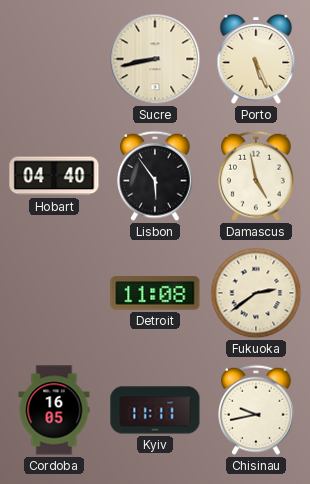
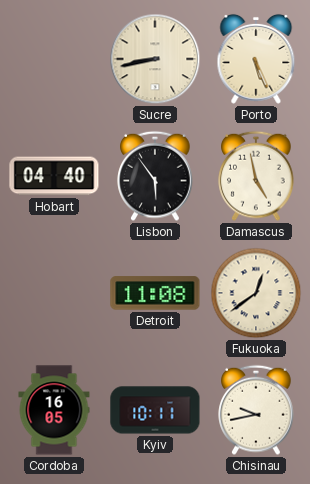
Fukuoka: 2:39 -> 12:39 (256, 293)
Kyiv: 11:11 -> 10:11 (155, 410)
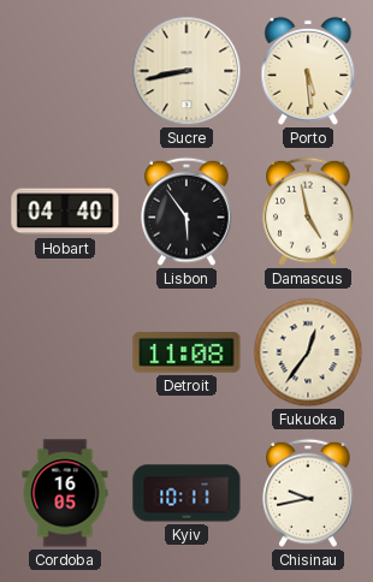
Porto: 5:26 -> 5:29 (308, 71)
Fukuoka: 12:39 -> 12:36 (308, 352)
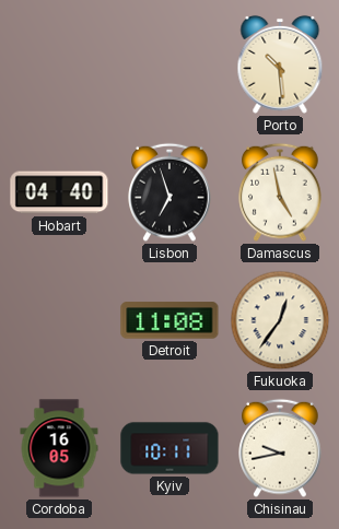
Sucre: 8:43 -> none (186, 71)
Porto: 5:29 -> 10:29 (280, 64)
Lisbon: 5:54 -> 6:57 (169, 192)
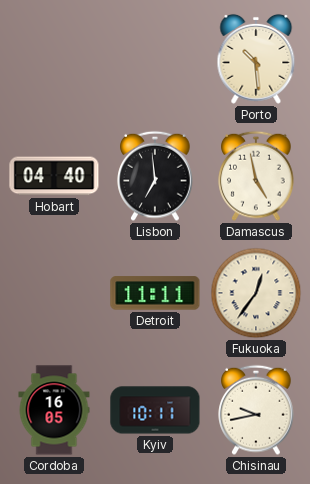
Lisbon: 6:57 -> 6:59 (155, 176)
Detroit: 11:08 -> 11:11 (155, 293)
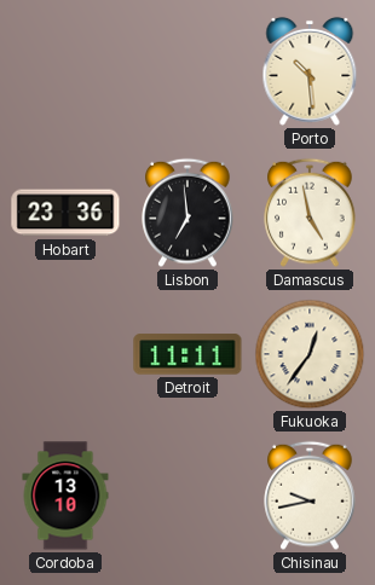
Hobart: 04:40 -> 23:36 (65, 213)
Cordoba: 16:05 -> 13:10 (65, 496)
Kyiv: 10:11 -> none (155, 410)
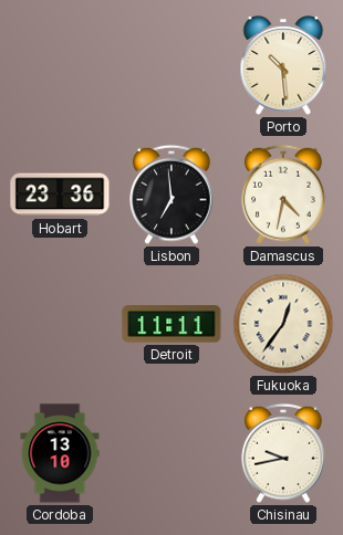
Damascus: 4:58 -> 4:32 (283, 195)
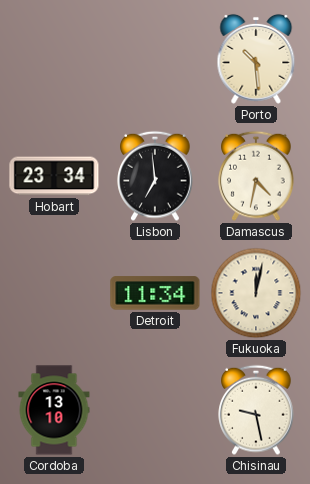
Hobart: 23:36 -> 23:34 (54, 176)
Detroit: 11:11 -> 11:34 (155, 293)
Fukuoka: 12:36 -> 12:02 (256, 293)
Chisinau: 9:43 -> 9:28 (256, 410)
